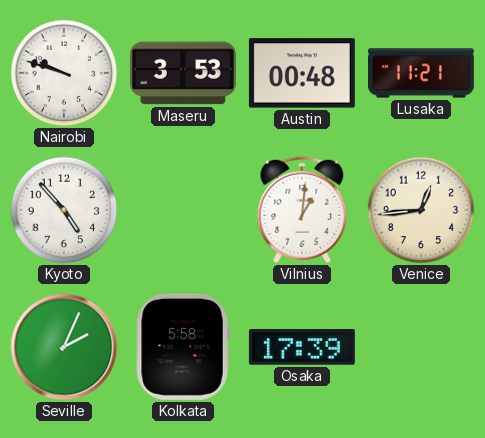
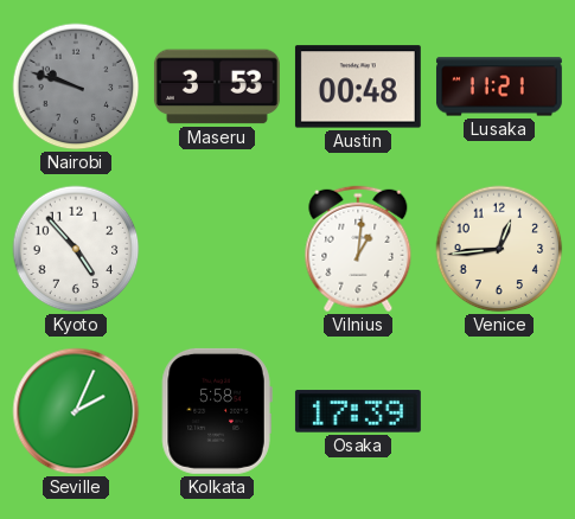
Nairobi dial: white -> grey (76, 86)
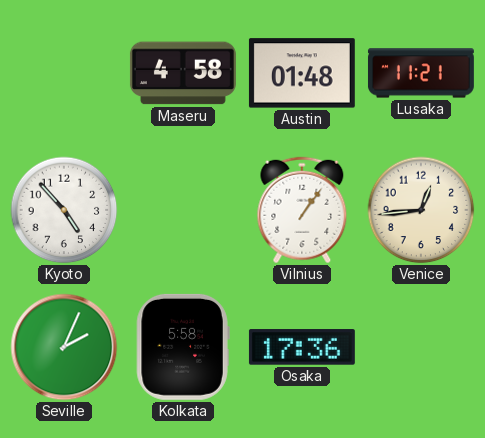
Nairobi: 9:48 -> none (76, 86)
Maseru: 3:53 -> 4:58 (183, 73)
Austin: 00:48 -> 01:48 (302, 73)
Vilnius: 1:01 -> 1:06 (302, 210)
Osaka: 17:39 -> 17:36 (302, 347)
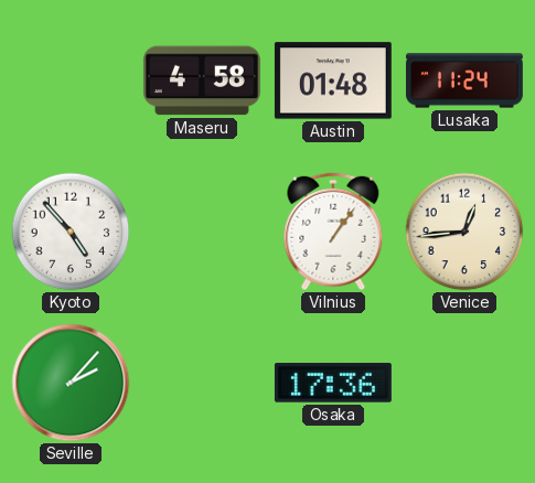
Lusaka: 11:21 -> 11:24 (464, 80)
Seville: 2:04 -> 2:07 (71, 383)
Kolkata: 5:58 -> none (183, 347)
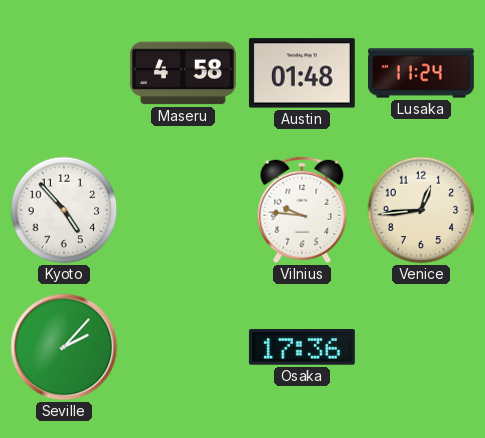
Vilnius: 1:06 -> 9:46 (302, 210)
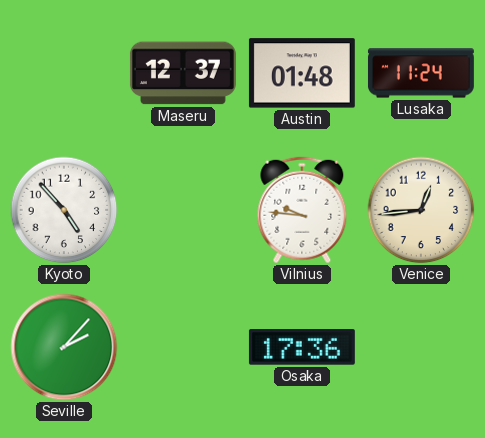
Maseru: 4:58 -> 12:37 (183, 73)
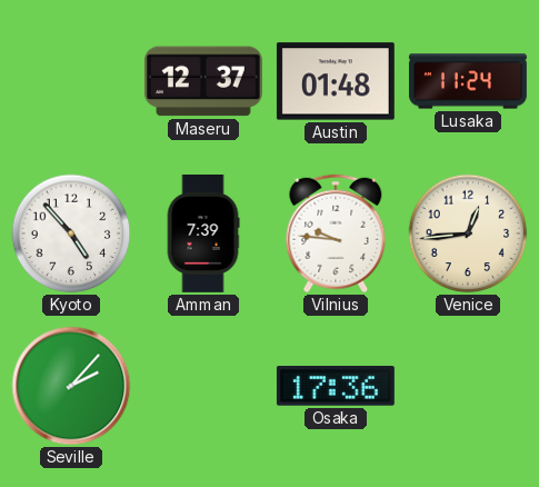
Amman: none -> 7:39 (203, 233)
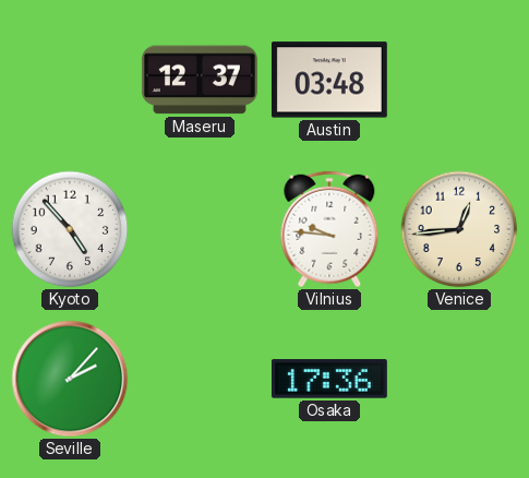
Austin: 01:48 -> 03:48 (329, 80)
Lusaka: 11:24 -> none (468, 81)
Amman: 7:39 -> none (203, 233)
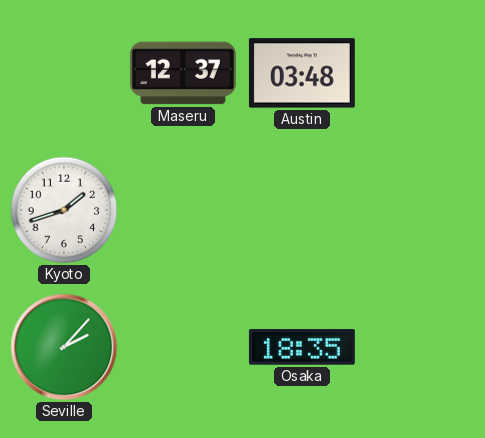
Kyoto: 4:53 -> 1:42 (64, 210)
Vilnius: 9:46 -> none (329, 229)
Venice: 12:44 -> none (459, 229)
Osaka: 17:36 -> 18:35 (302, 347)
